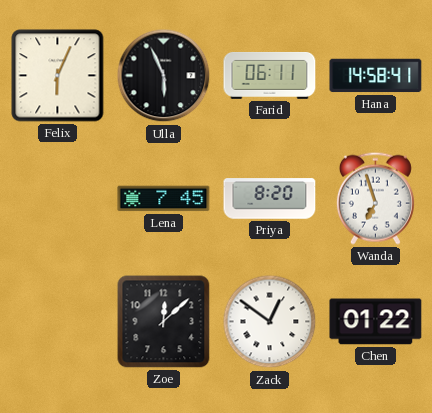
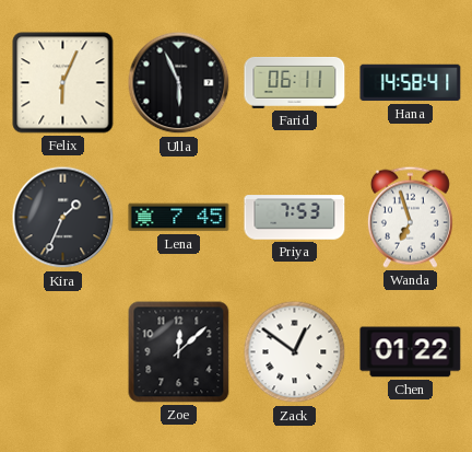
Kira: none -> 1:34 (63, 218)
Priya: 8:20 -> 7:53 (295, 218)
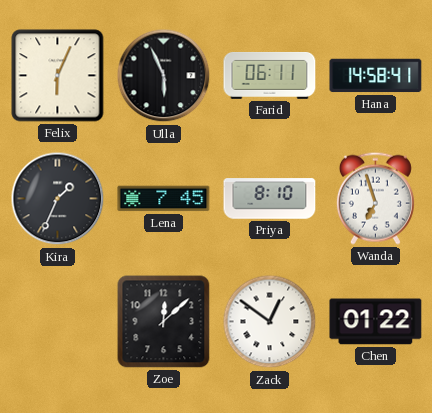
Priya: 7:53 -> 8:10 (270, 199)
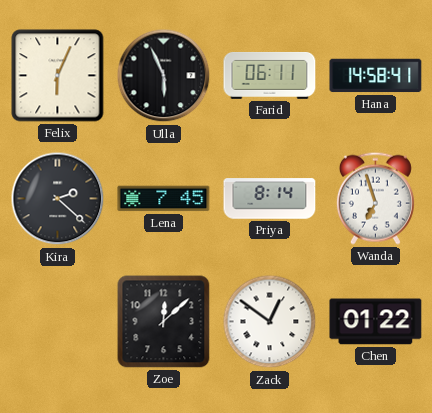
Kira: 1:34 -> 2:22 (58, 199)
Priya: 8:10 -> 8:14 (270, 199)
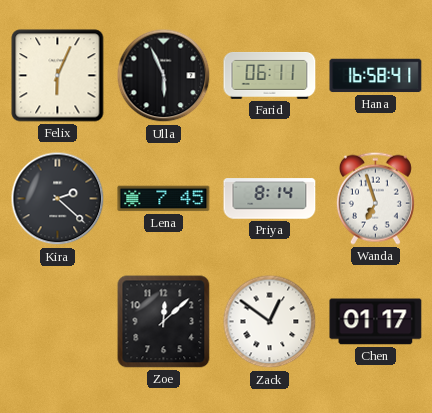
Hana: 14:58 -> 16:58 (376, 76)
Chen: 01:22 -> 01:17 (376, 322)
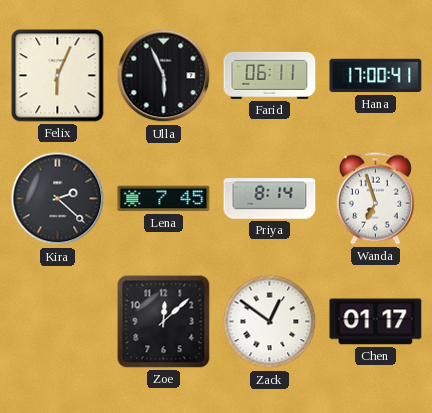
Hana: 16:58 -> 17:00 (376, 76)
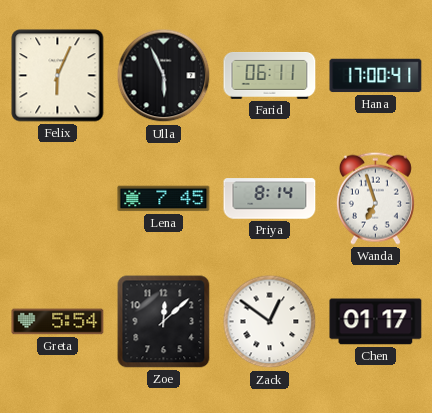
Kira: 2:22 -> none (58, 199)
Greta: none -> 5:54 (58, 322)
